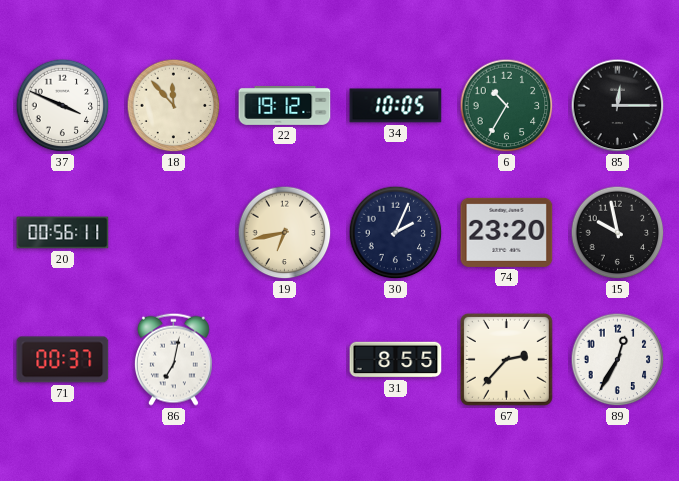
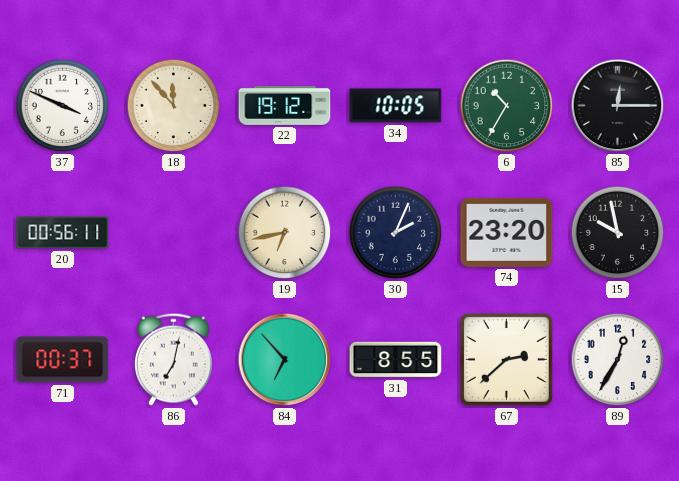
84: none -> 6:53 (285, 360)
67: 2:37 -> 2:38 (506, 359)
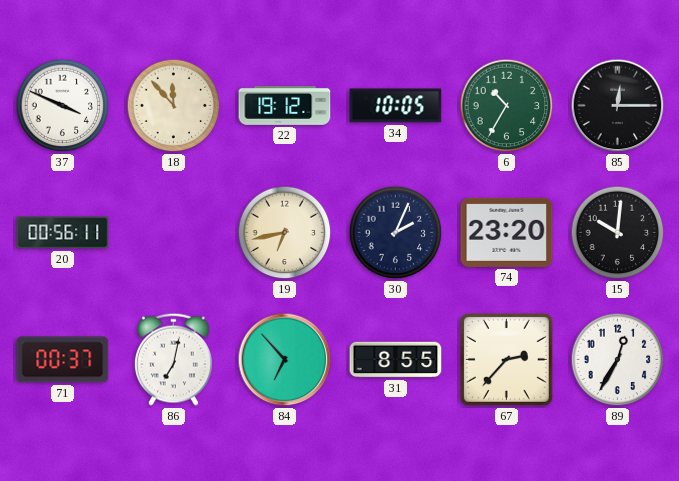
15: 9:58 -> 10:01 (618, 233)
67: 2:38 -> 2:37 (506, 359)
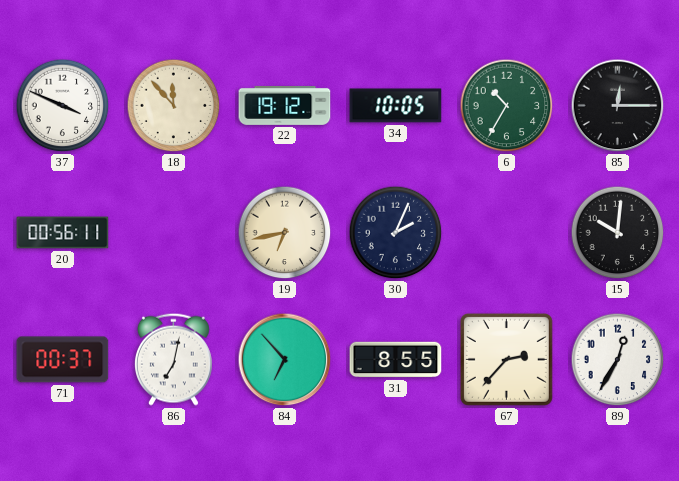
74: 23:20 -> none (507, 232)
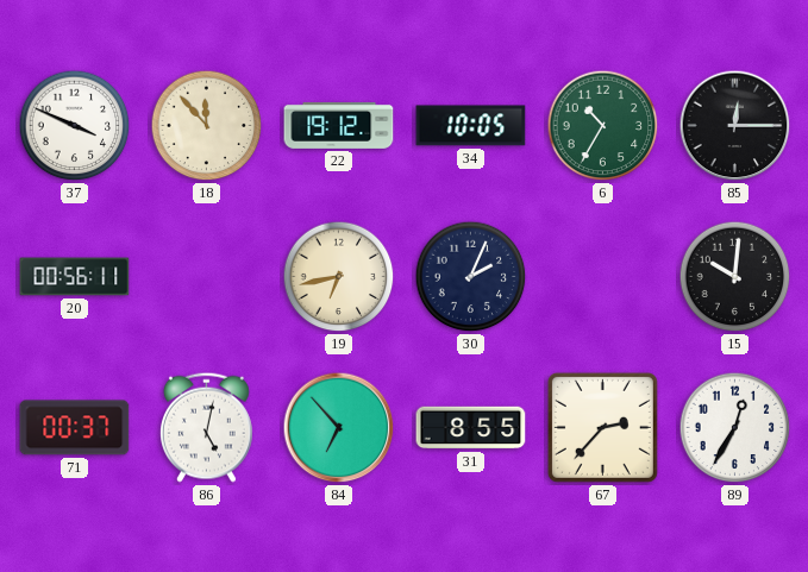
86: 7:02 -> 5:02 (206, 427)
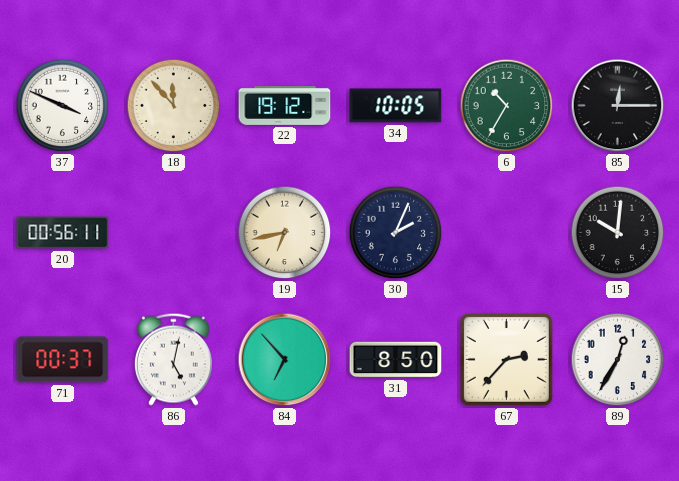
31: 8:55 -> 8:50 (396, 360)
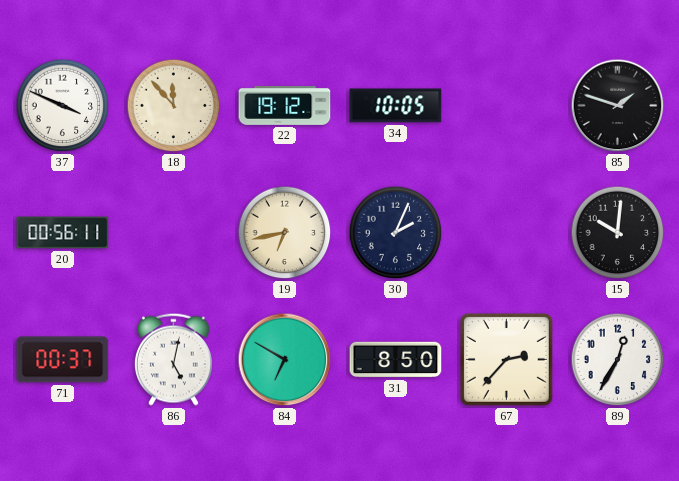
6: 10:35 -> none (507, 106)
85: 12:15 -> 1:48 (618, 106)
84: 6:53 -> 6:50 (285, 360)
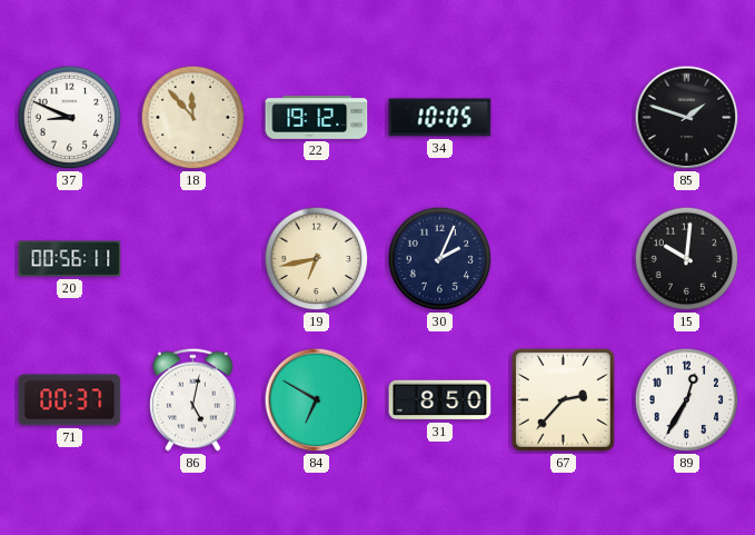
37: 3:49 -> 8:49 (70, 118)
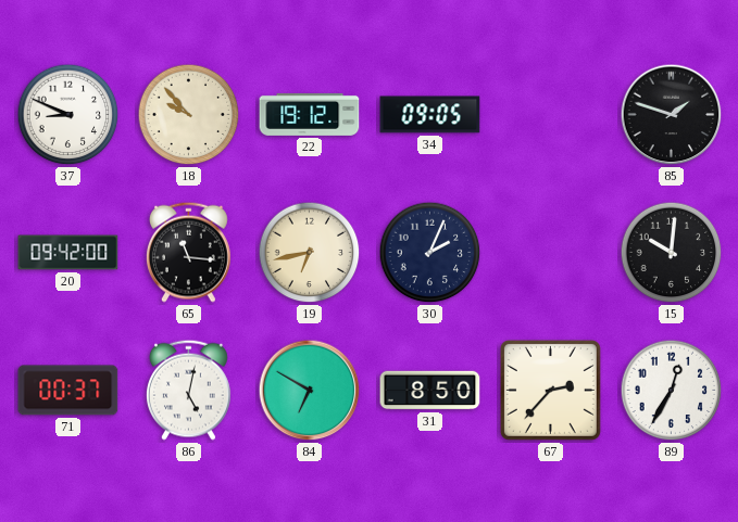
18: 11:53 -> 9:53 (189, 115)
34: 10:05 -> 09:05 (430, 115)
20: 00:56 -> 09:42 (68, 253)
65: none -> 11:16 (188, 252)
